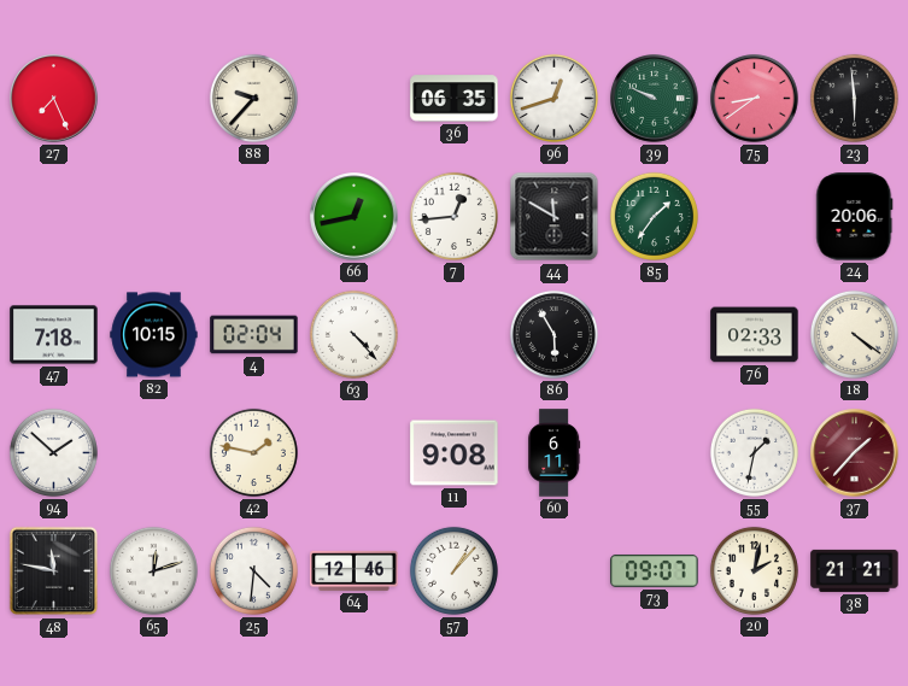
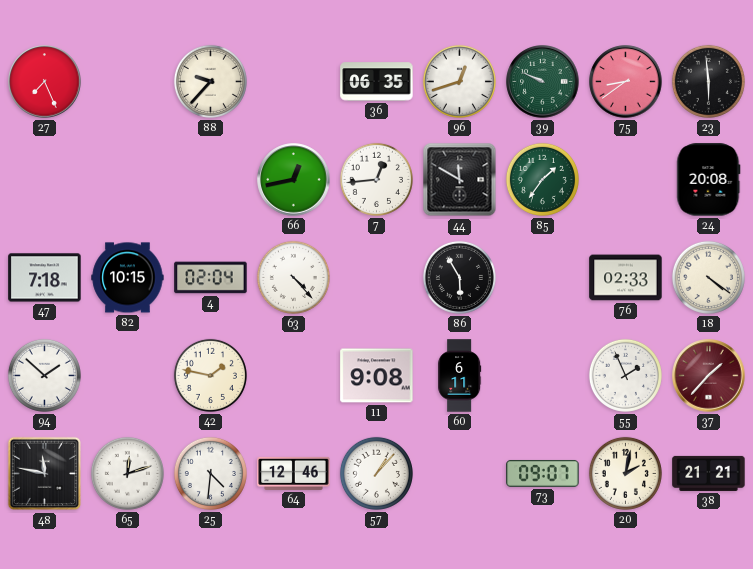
24: 20:06 -> 20:08 (709, 180)
55: 1:32 -> 1:56 (625, 375)
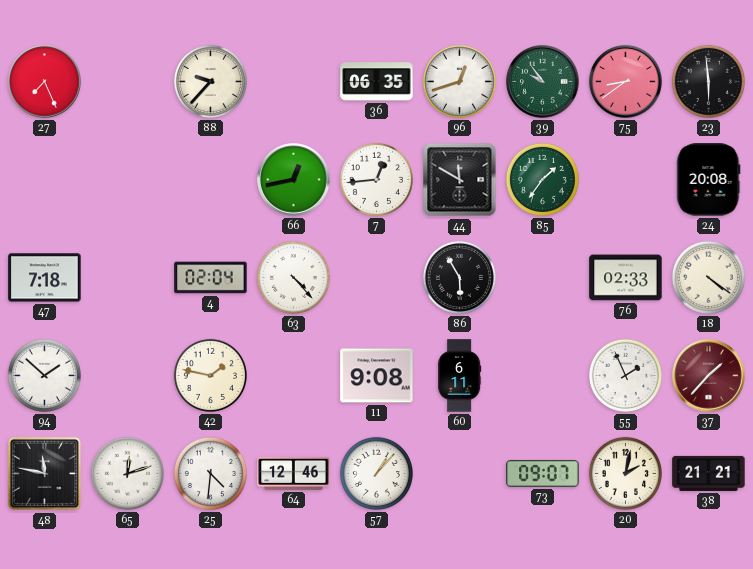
39: 9:49 -> 9:54 (543, 82)
82: 10:15 -> none (128, 278)
